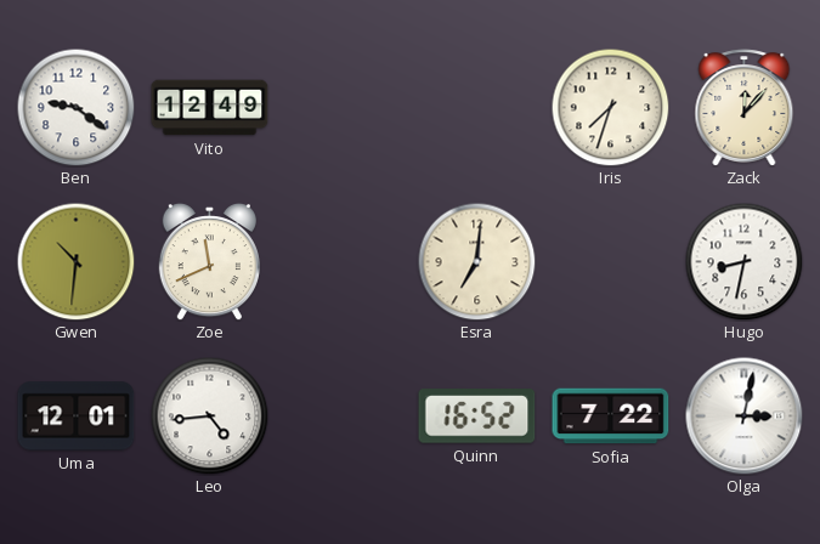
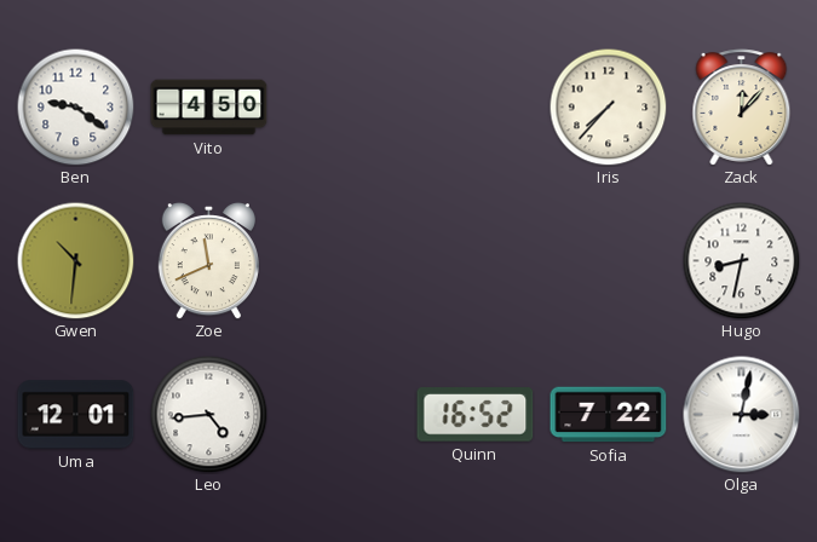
Vito: 12:49 -> 4:50 (209, 108)
Iris: 7:33 -> 7:37 (608, 106)
Esra: 7:01 -> none (476, 261)
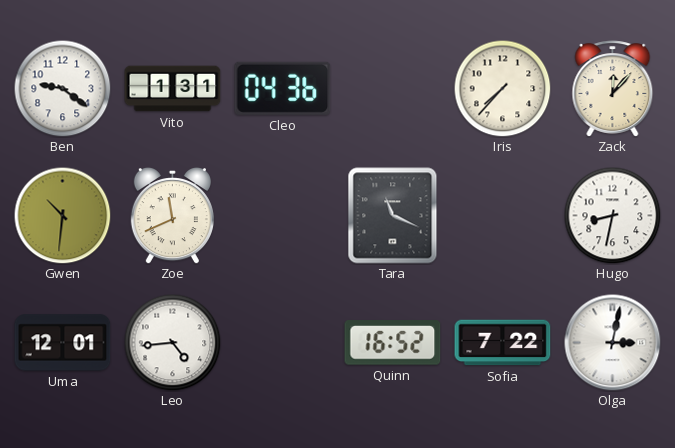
Vito: 4:50 -> 1:31 (173, 89)
Cleo: none -> 04:36 (283, 88)
Tara: none -> 11:19 (393, 216)
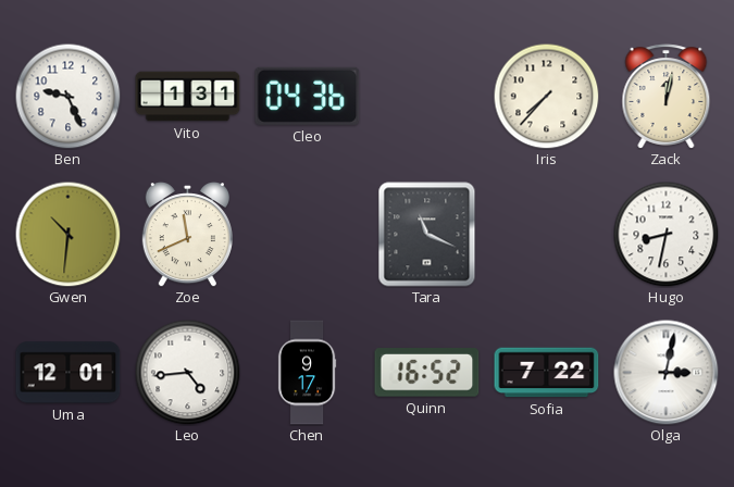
Ben: 9:21 -> 9:26 (67, 96)
Zack: 12:07 -> 12:02 (667, 97)
Chen: none -> 9:17 (307, 373)
